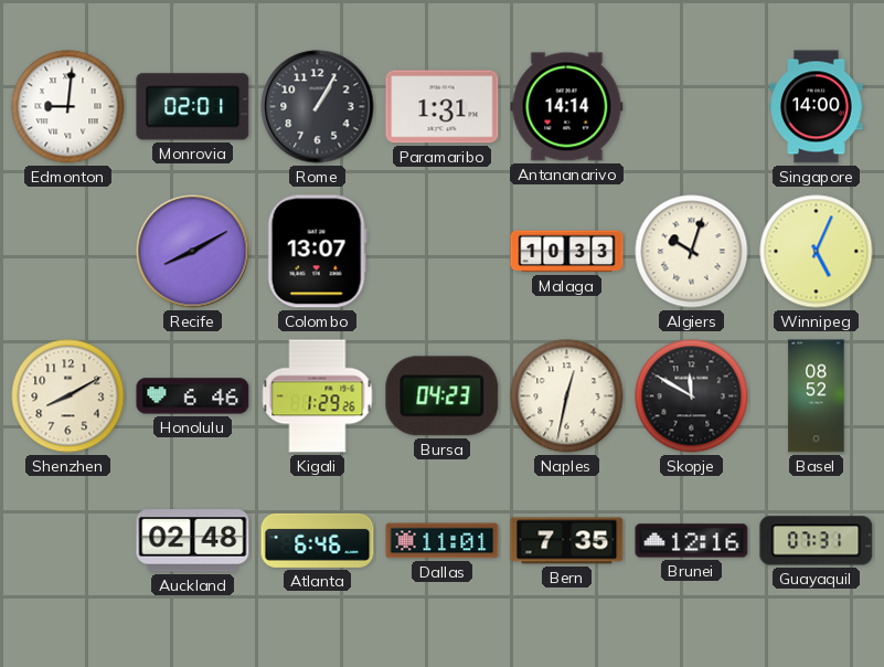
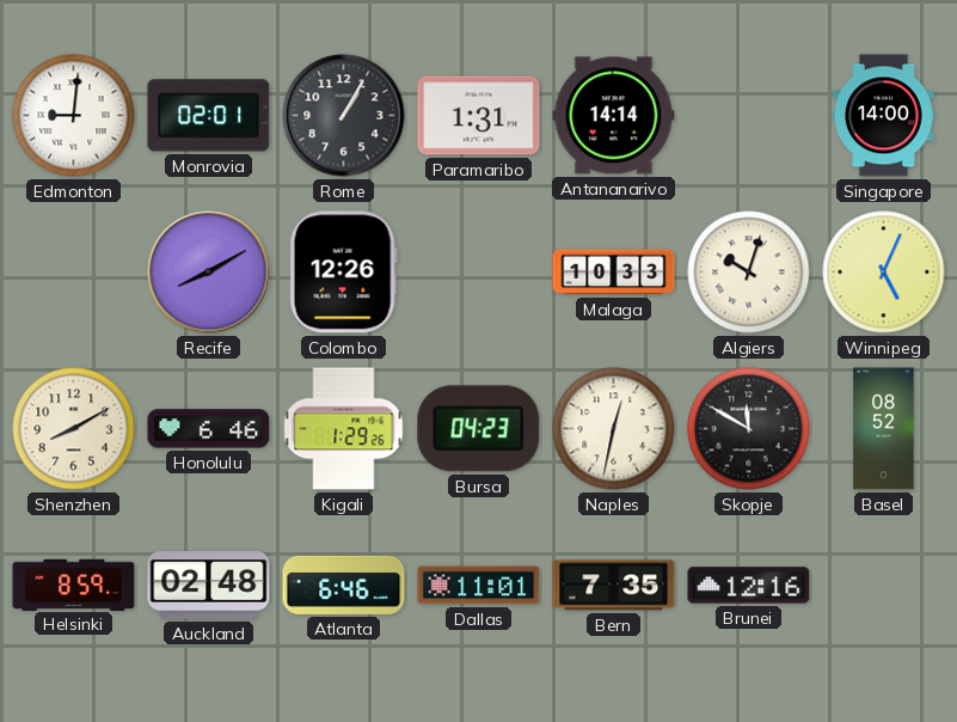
Colombo: 13:07 -> 12:26 (343, 273)
Helsinki: none -> 8:59 (74, 585)
Guayaquil: 07:31 -> none (817, 541)
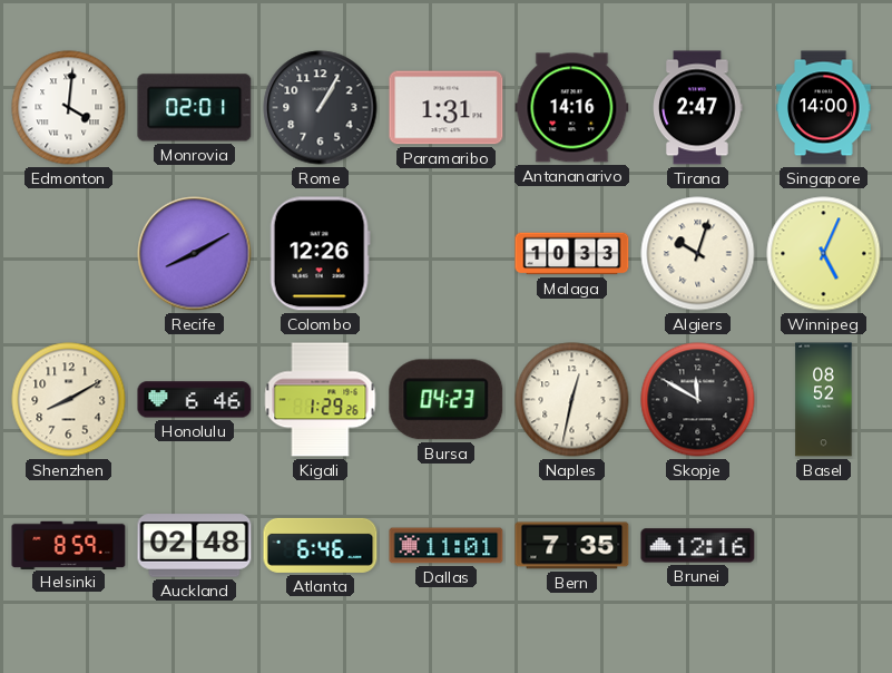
Edmonton: 9:01 -> 4:01 (69, 108)
Antananarivo: 14:14 -> 14:16 (572, 108)
Tirana: none -> 2:47 (698, 108)
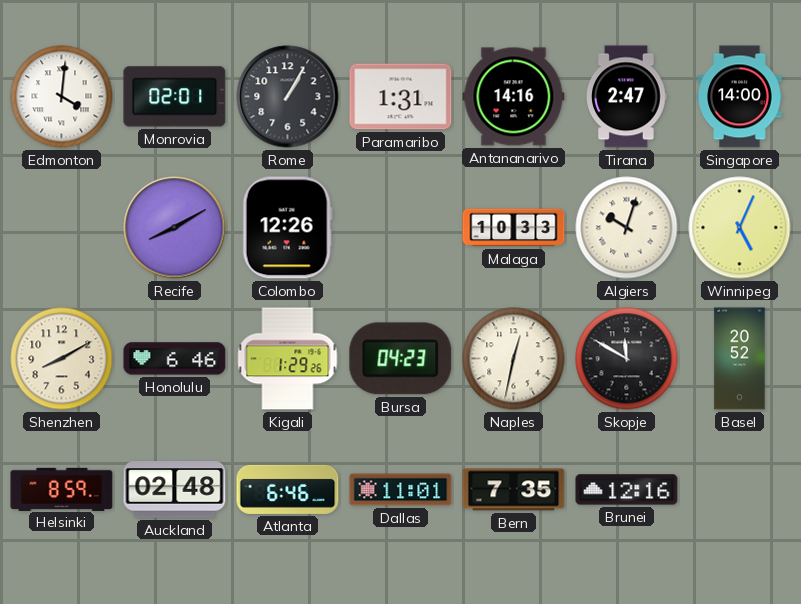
Basel: 08:52 -> 20:52 (740, 359)
